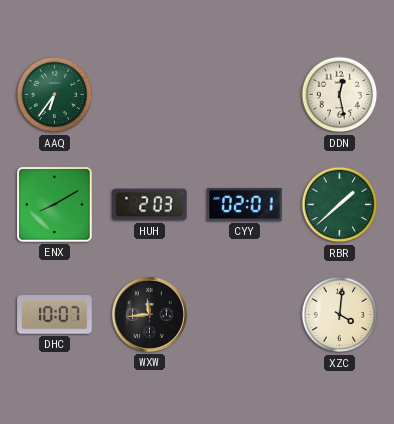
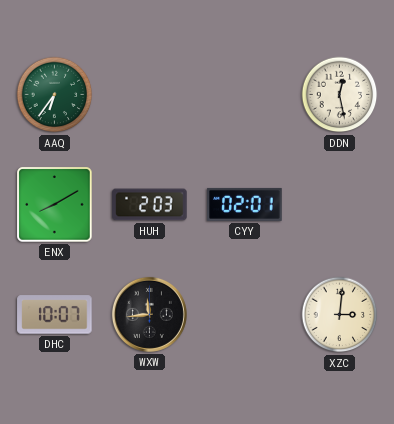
RBR: 1:38 -> none (340, 205)
XZC: 4:01 -> 3:01 (340, 315)
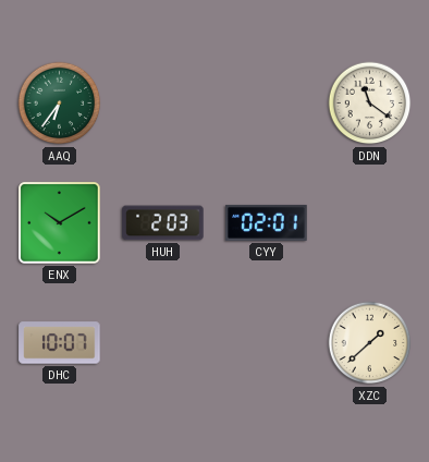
DDN: 12:28 -> 11:21 (370, 104)
ENX: 8:10 -> 10:10 (60, 223)
WXW: 11:44 -> none (149, 314)
XZC: 3:01 -> 1:38 (370, 343)
